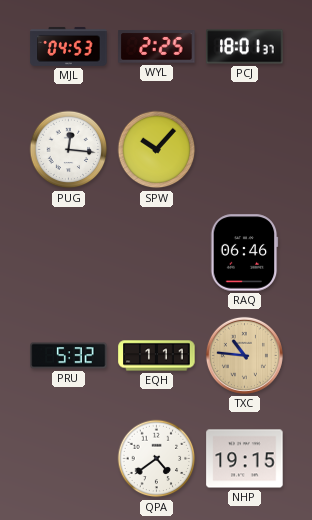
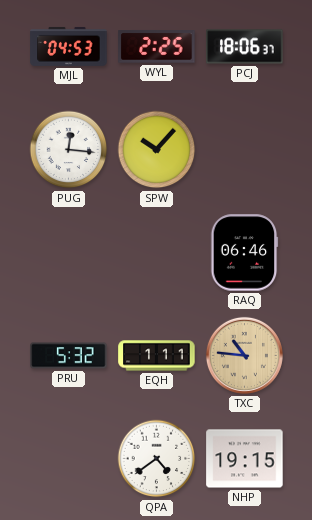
PCJ: 18:01 -> 18:06 (245, 47)
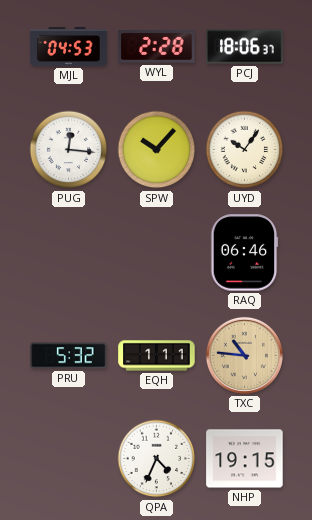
WYL: 2:25 -> 2:28 (157, 47)
UYD: none -> 10:06 (245, 150)
QPA: 4:39 -> 4:34 (157, 459)
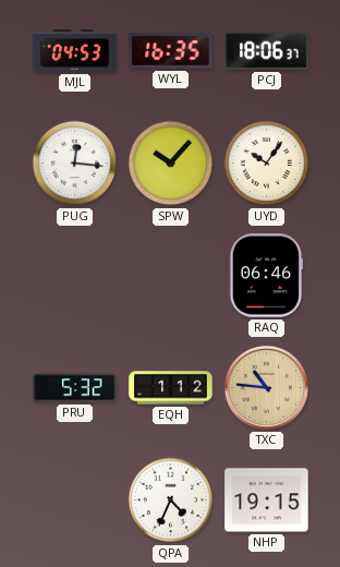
WYL: 2:28 -> 16:35 (171, 51)
EQH: 1:11 -> 1:12 (171, 388)
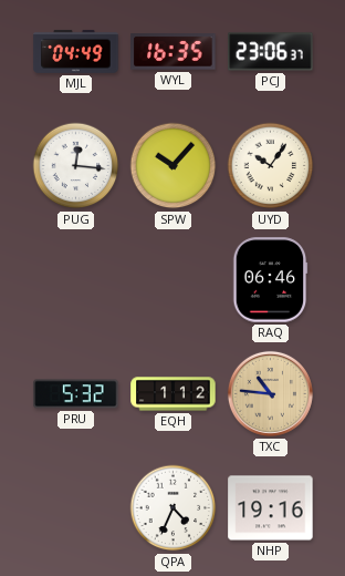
MJL: 04:53 -> 04:49 (76, 51)
PCJ: 18:06 -> 23:06 (271, 52)
NHP: 19:15 -> 19:16 (271, 508)
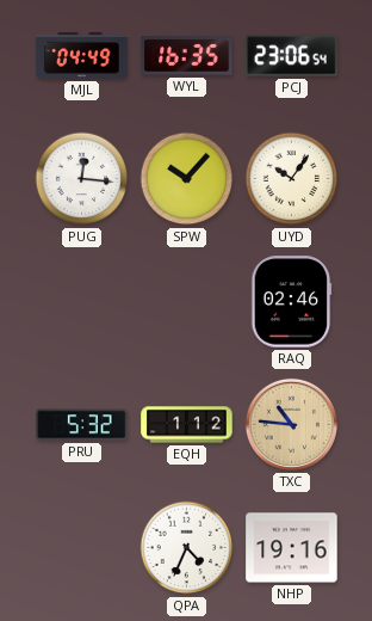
PCJ: 23:06:37 -> 23:06:54 (292, 56)
RAQ: 06:46 -> 02:46 (291, 302)
